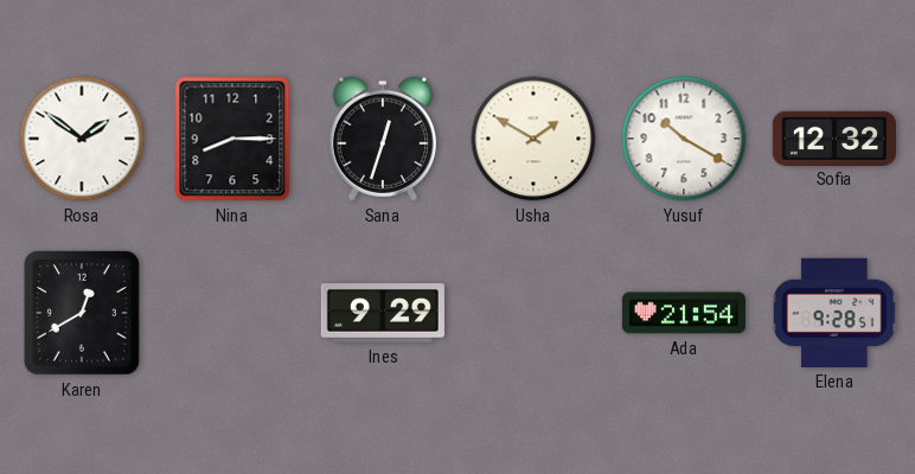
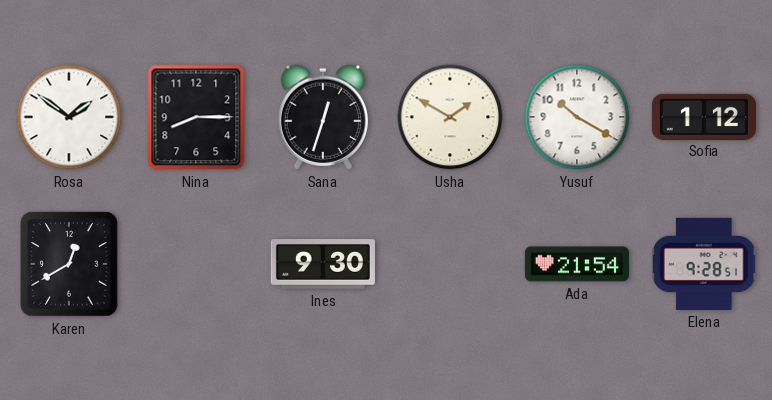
Sofia: 12:32 -> 1:12 (704, 116)
Ines: 9:29 -> 9:30 (323, 264)
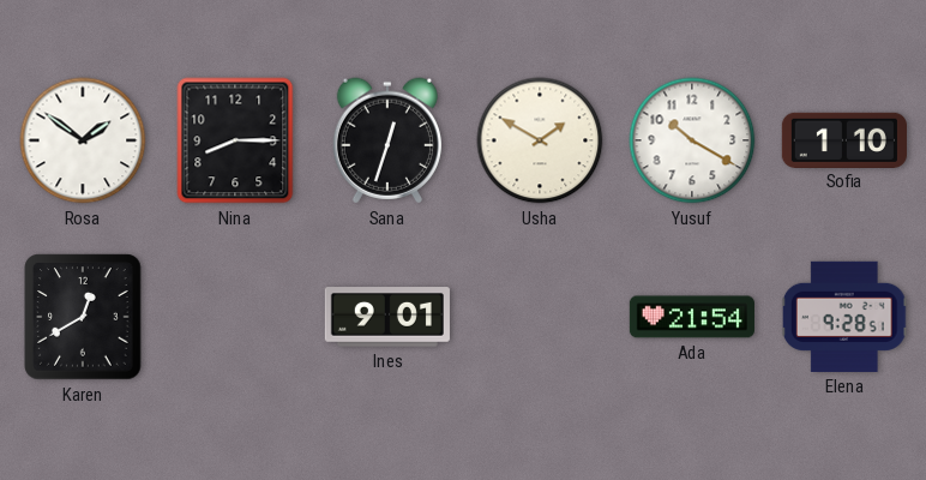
Sofia: 1:12 -> 1:10 (844, 139)
Ines: 9:30 -> 9:01 (387, 317)
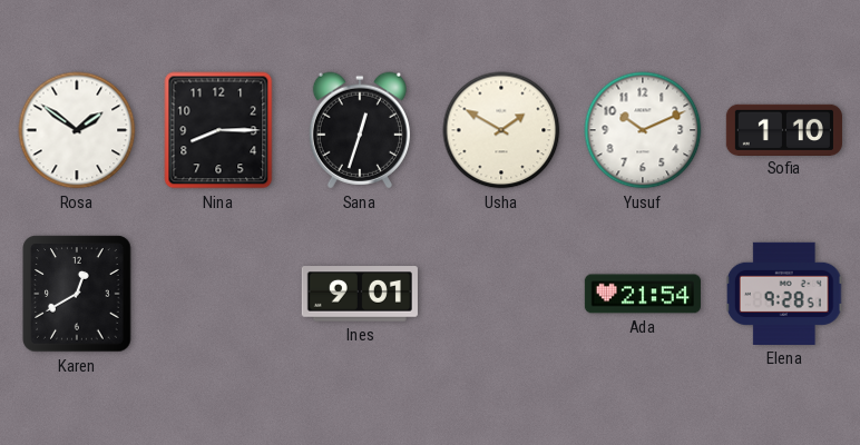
Yusuf: 10:20 -> 10:11 (643, 130)
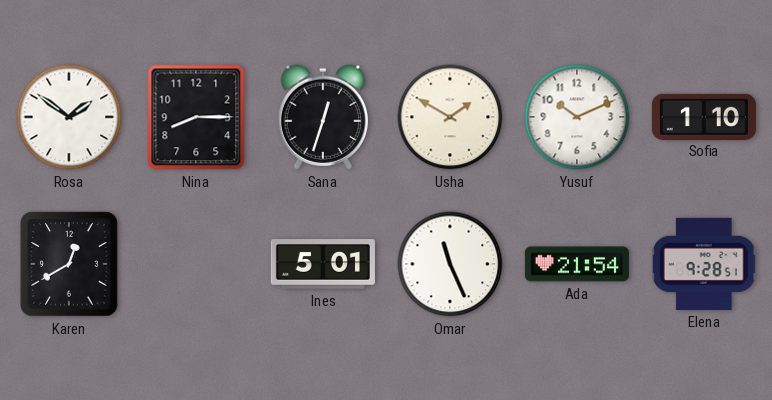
Ines: 9:01 -> 5:01 (323, 264)
Omar: none -> 11:26 (450, 264)
